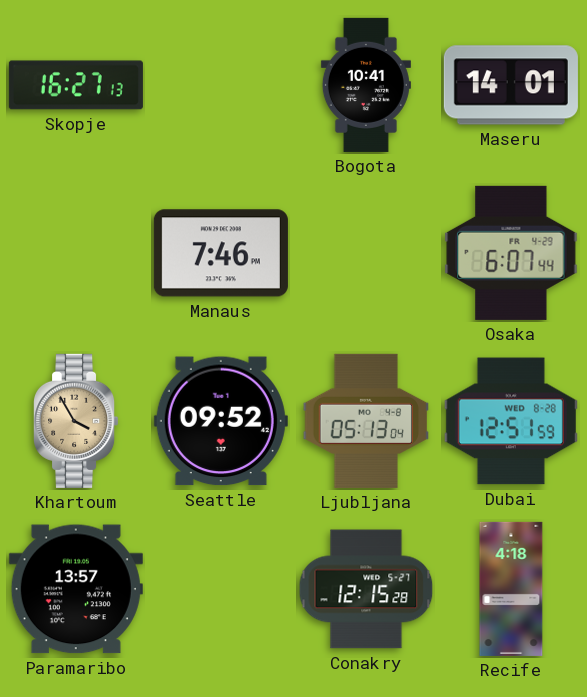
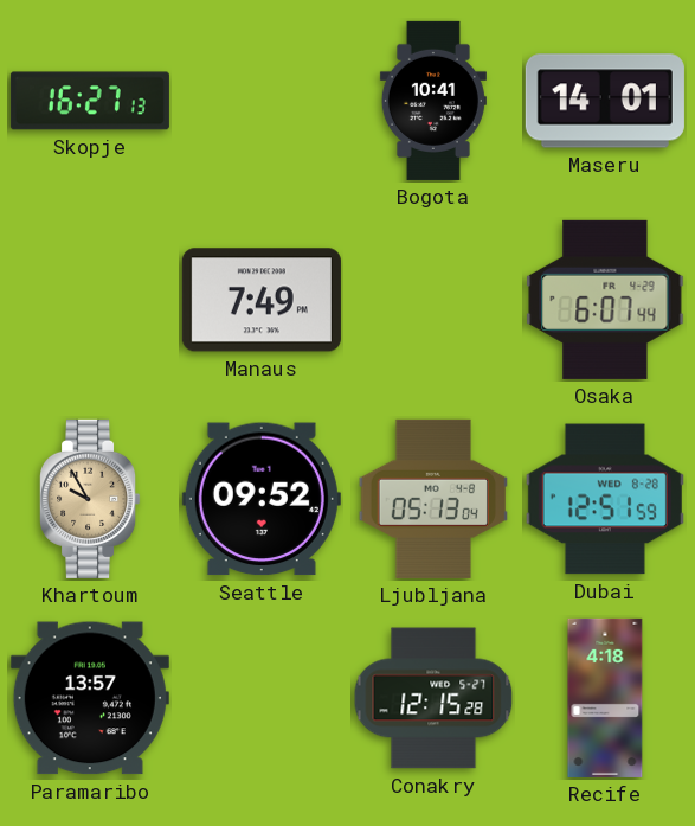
Manaus: 7:46 -> 7:49 (262, 300)
Khartoum: 3:55 -> 9:55 (91, 499)
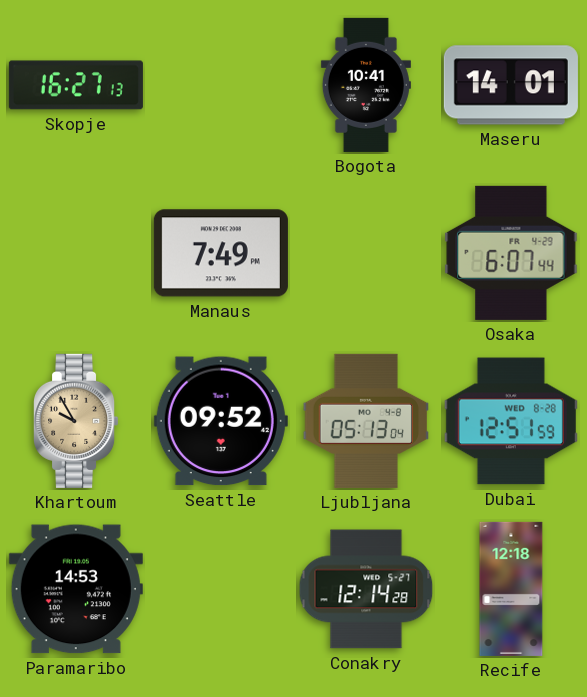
Paramaribo: 13:57 -> 14:53 (76, 589)
Conakry: 12:15 -> 12:14 (366, 589)
Recife: 4:18 -> 12:18 (511, 589)
